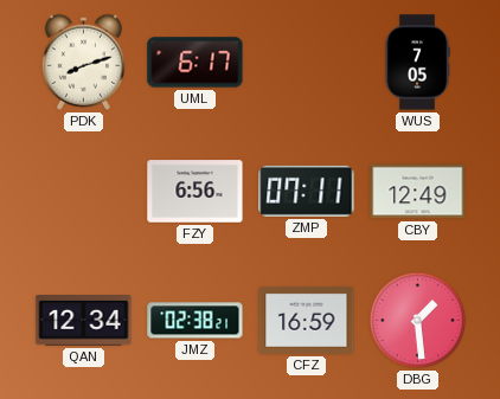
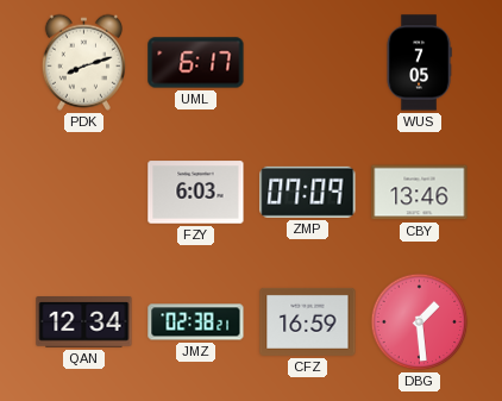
FZY: 6:56 -> 6:03 (196, 193)
ZMP: 07:11 -> 07:09 (308, 192)
CBY: 12:49 -> 13:46 (420, 193)
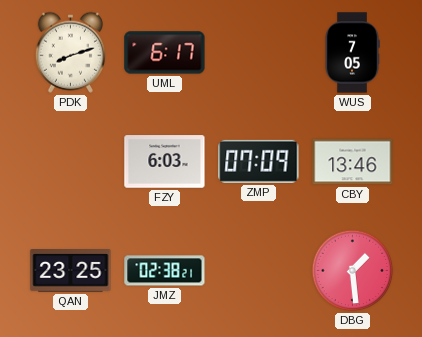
QAN: 12:34 -> 23:25 (71, 271)
CFZ: 16:59 -> none (308, 321)
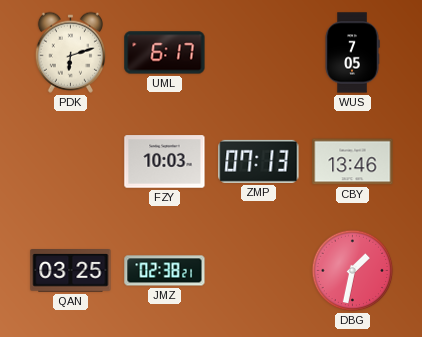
PDK: 8:12 -> 6:12 (70, 52)
FZY: 6:03 -> 10:03 (165, 162)
ZMP: 07:09 -> 07:13 (259, 161)
QAN: 23:25 -> 03:25 (71, 271)
DBG: 1:29 -> 1:32 (353, 271)
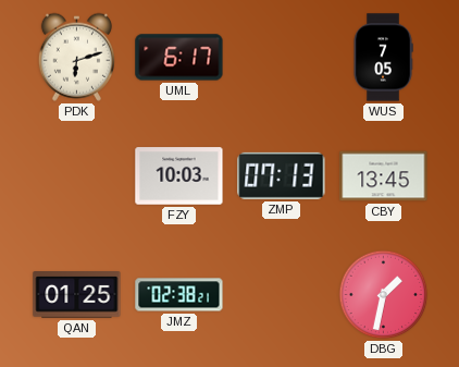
CBY: 13:46 -> 13:45 (384, 176)
QAN: 03:25 -> 01:25 (77, 295)
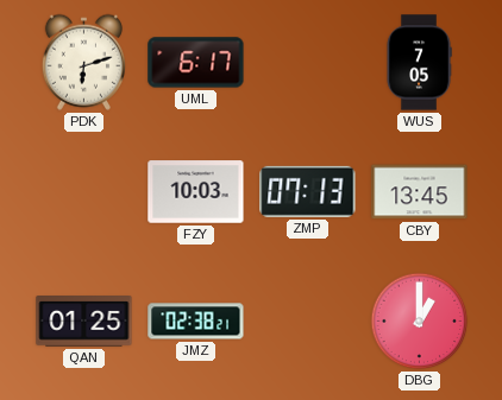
DBG: 1:32 -> 1:00 (420, 322)
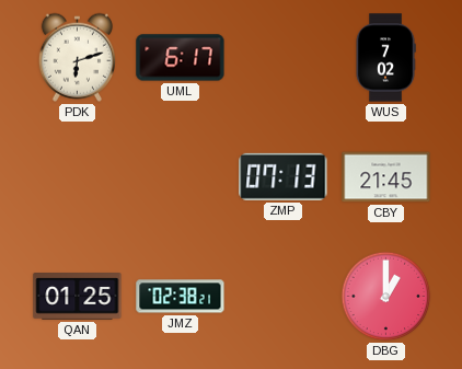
WUS: 7:05 -> 7:02 (385, 58)
FZY: 10:03 -> none (196, 192)
CBY: 13:45 -> 21:45 (386, 177)
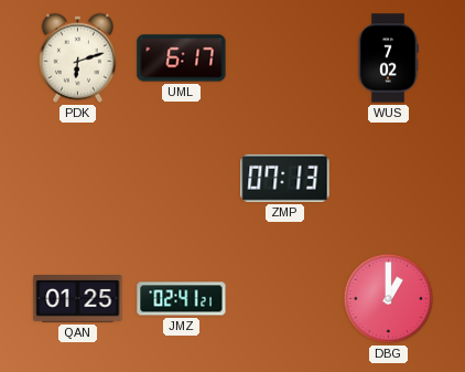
CBY: 21:45 -> none (386, 177)
JMZ: 02:38 -> 02:41 (182, 299)
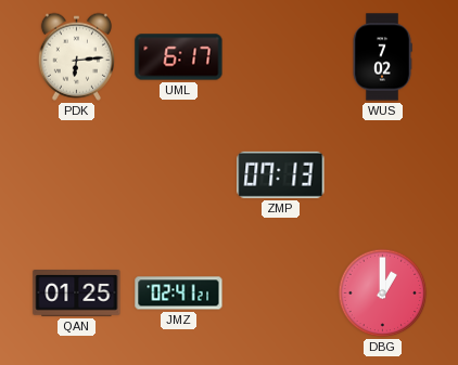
PDK: 6:12 -> 6:14 (76, 56)
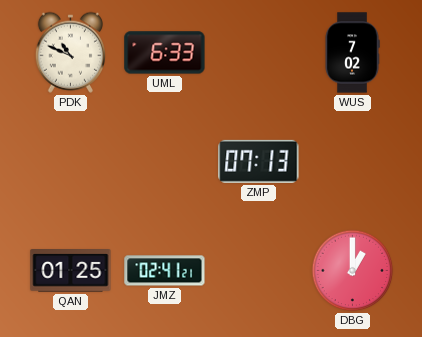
PDK: 6:14 -> 10:49 (70, 52)
UML: 6:17 -> 6:33 (165, 53)
